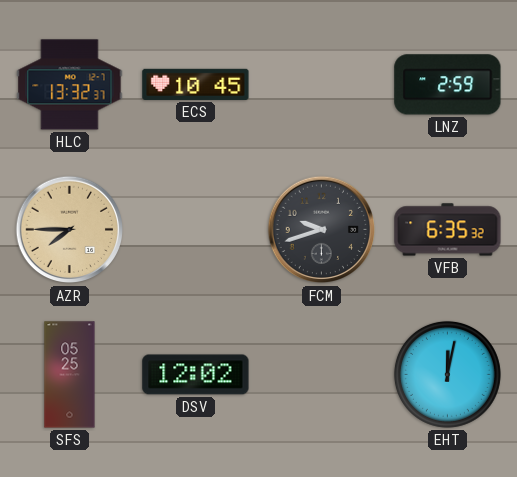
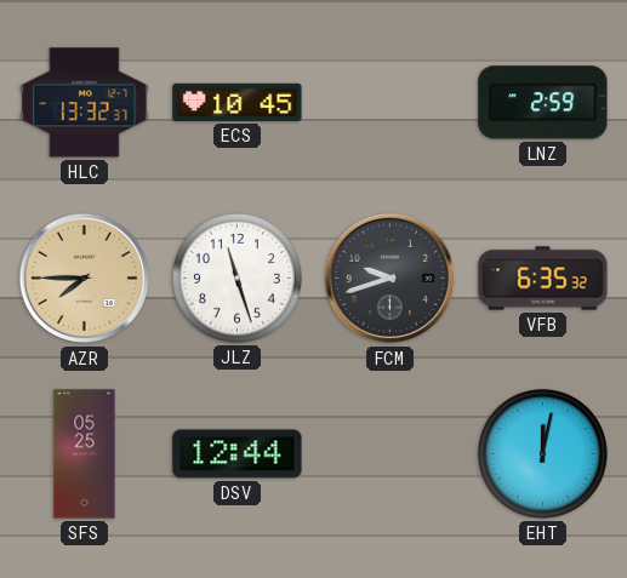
JLZ: none -> 11:27 (236, 277)
DSV: 12:02 -> 12:44 (238, 454)
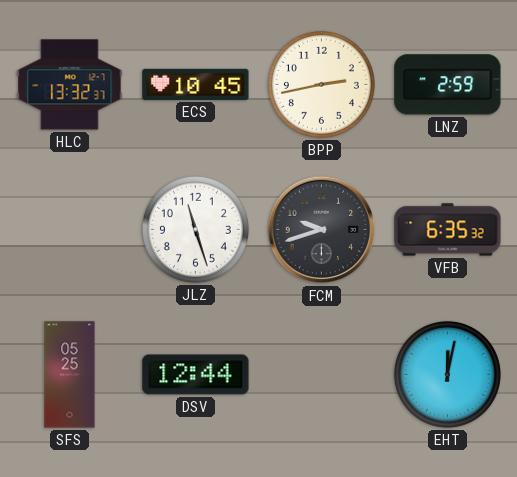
BPP: none -> 2:43 (321, 84)
AZR: 7:45 -> none (85, 279)
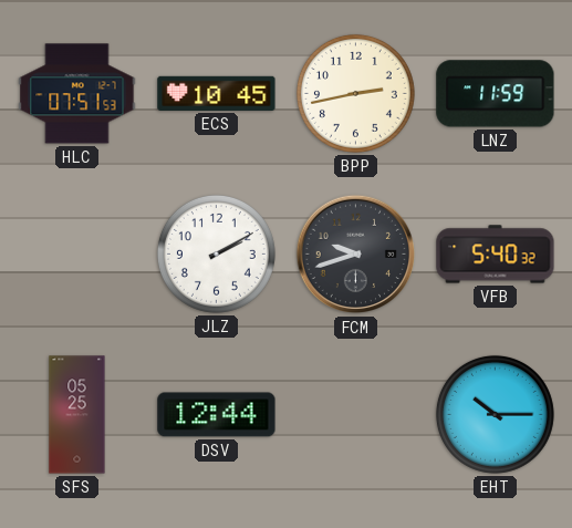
HLC: 13:32 -> 07:51 (77, 94)
LNZ: 2:59 -> 11:59 (496, 94)
JLZ: 11:27 -> 2:10 (216, 253)
VFB: 6:35 -> 5:40 (496, 255)
EHT: 12:02 -> 10:15 (495, 414)
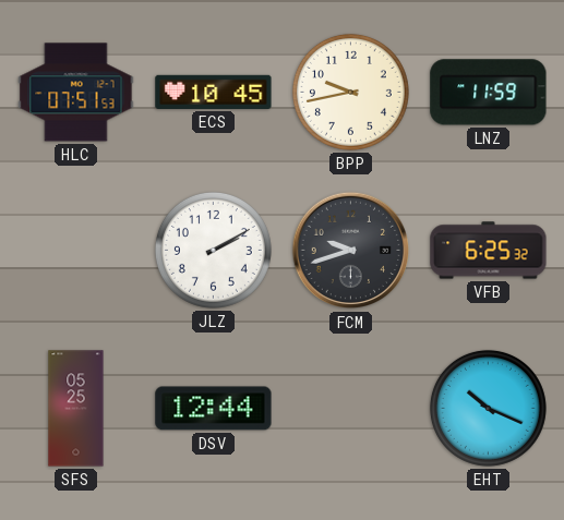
BPP: 2:43 -> 9:43 (350, 92)
VFB: 5:40 -> 6:25 (489, 251)
EHT: 10:15 -> 10:19 (488, 408)
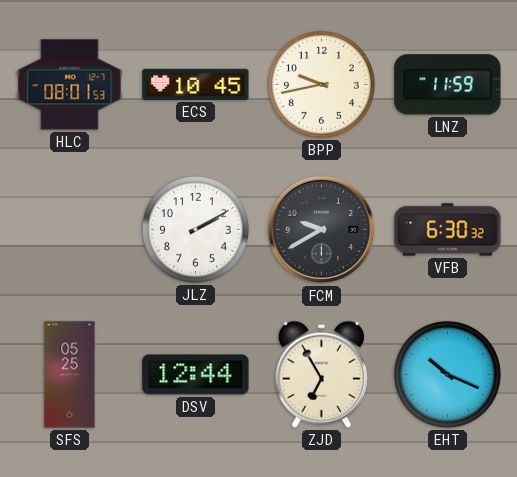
HLC: 07:51 -> 08:01 (70, 85)
FCM: 9:42 -> 9:40 (322, 230)
VFB: 6:25 -> 6:30 (448, 230)
ZJD: none -> 6:55 (321, 374)
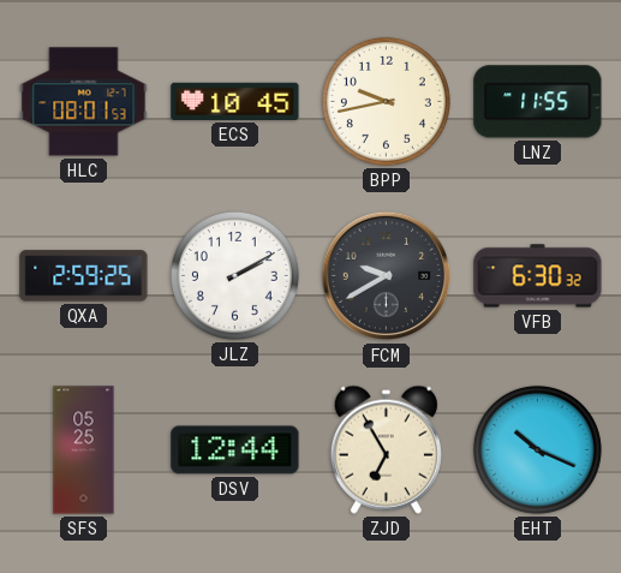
LNZ: 11:59 -> 11:55 (538, 102)
QXA: none -> 2:59 (84, 276)
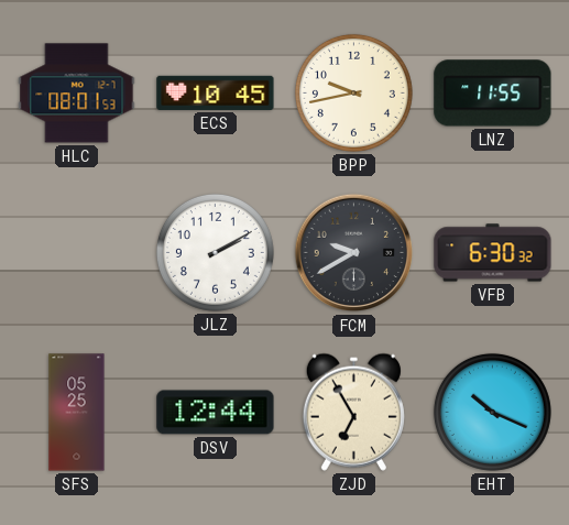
QXA: 2:59 -> none (84, 276)
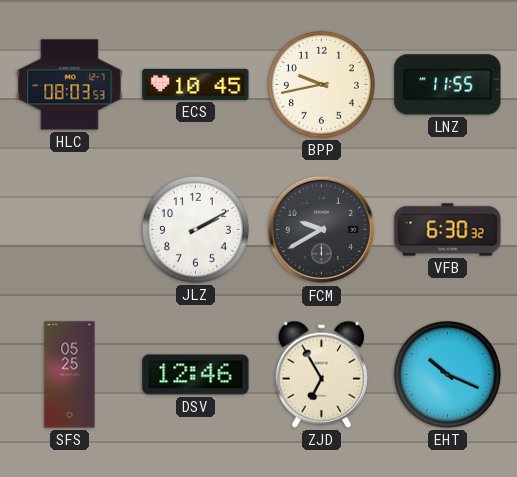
HLC: 08:01 -> 08:03 (70, 85)
DSV: 12:44 -> 12:46 (196, 375)
